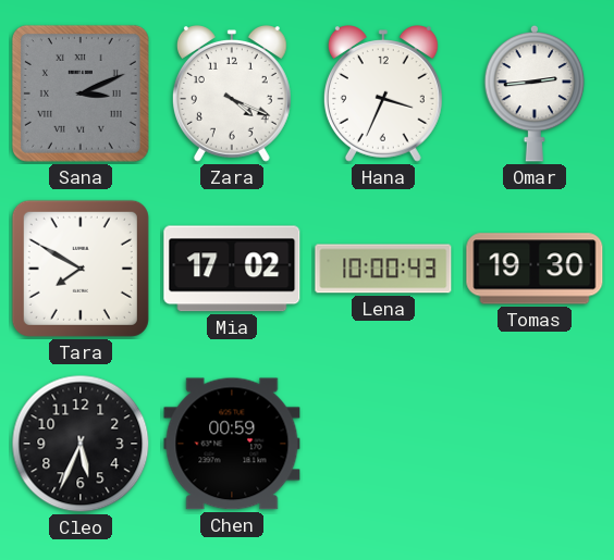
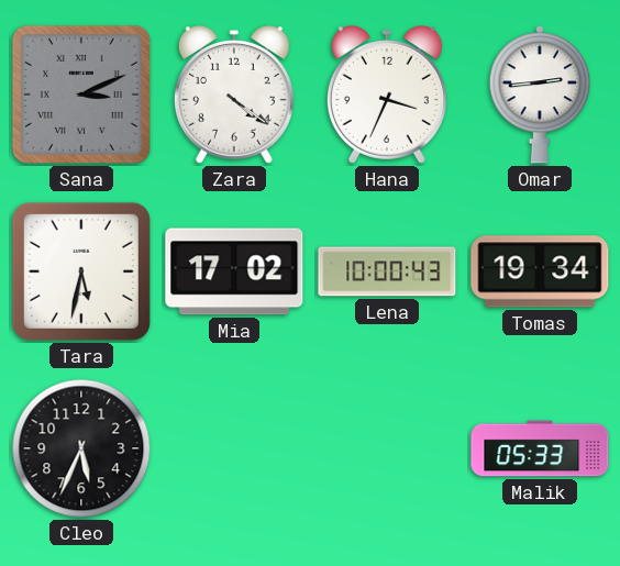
Zara: 4:19 -> 4:21 (234, 96)
Tara: 7:50 -> 5:32 (81, 271)
Tomas: 19:30 -> 19:34 (540, 271)
Chen: 00:59 -> none (232, 444)
Malik: none -> 05:33 (540, 448)
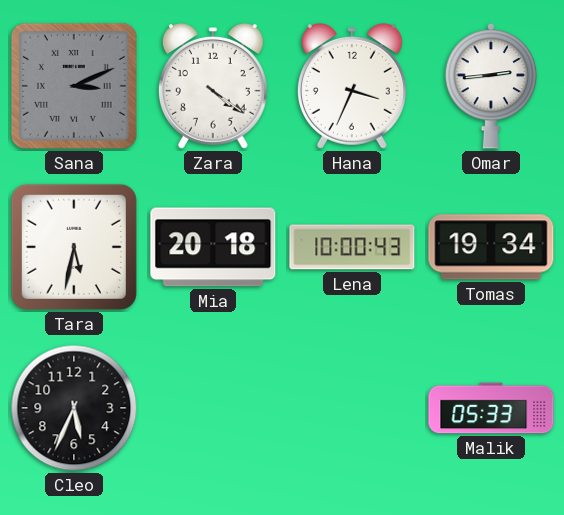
Mia: 17:02 -> 20:18 (213, 247)
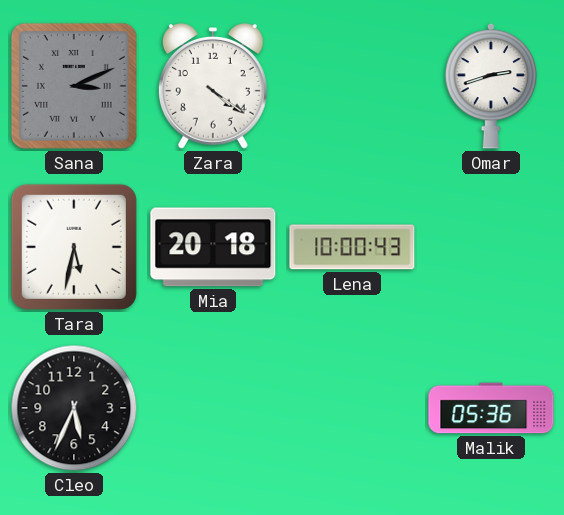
Hana: 3:34 -> none (352, 87)
Omar: 2:44 -> 2:42 (491, 86)
Tomas: 19:34 -> none (491, 247)
Malik: 05:33 -> 05:36 (491, 408)
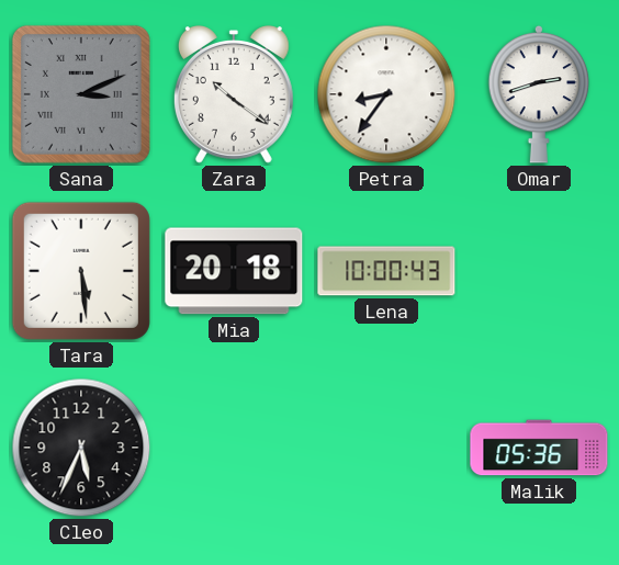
Zara: 4:21 -> 10:21 (234, 95)
Petra: none -> 8:36 (386, 94)
Tara: 5:32 -> 5:29 (81, 271)
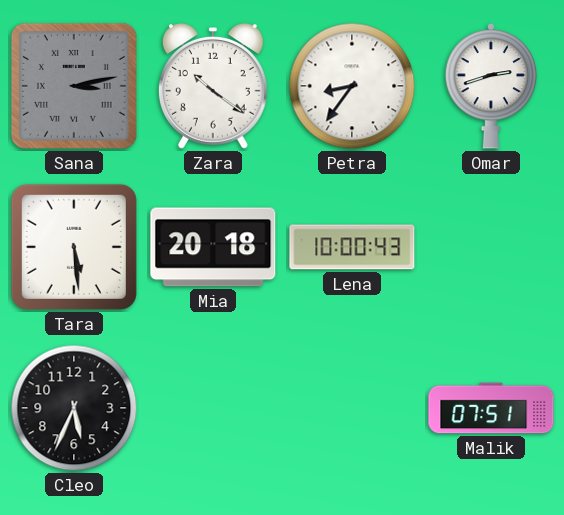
Sana: 3:11 -> 3:13 (74, 86)
Malik: 05:36 -> 07:51 (491, 408)
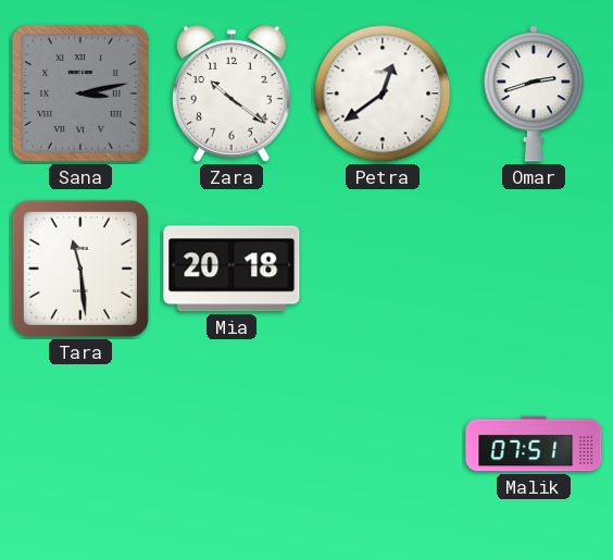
Petra: 8:36 -> 12:39 (383, 94)
Tara: 5:29 -> 11:29 (80, 269)
Lena: 10:00 -> none (352, 247)
Cleo: 5:34 -> none (74, 408)
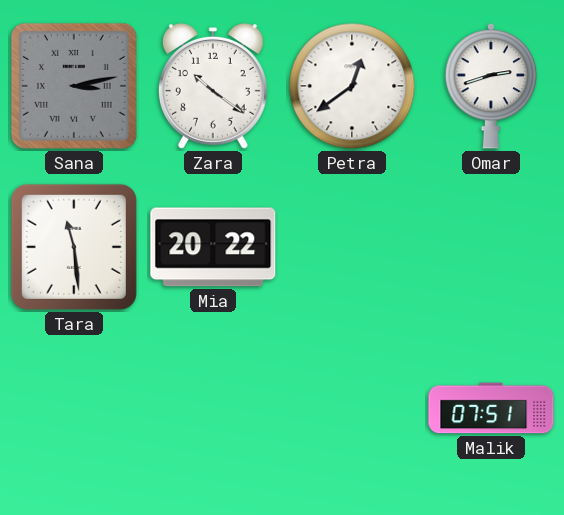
Mia: 20:18 -> 20:22 (213, 247)
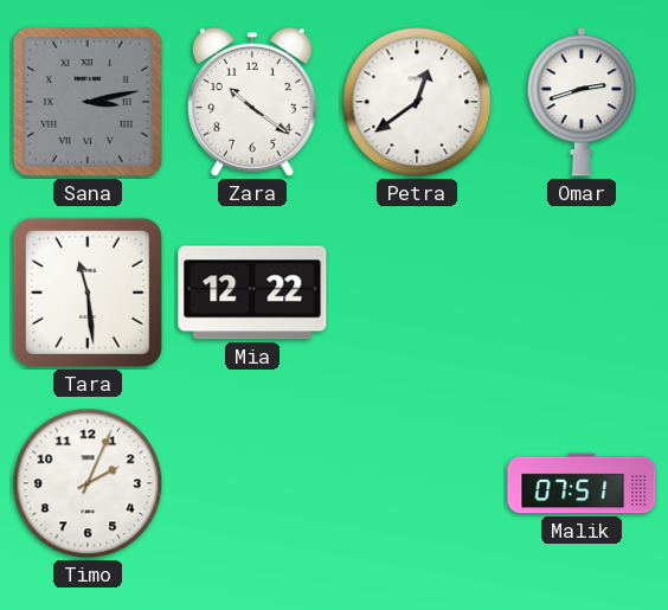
Mia: 20:22 -> 12:22 (252, 293)
Timo: none -> 2:04 (88, 483)
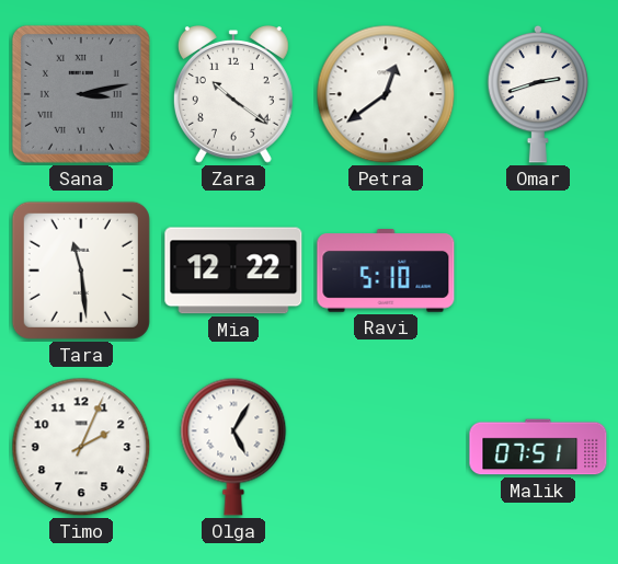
Ravi: none -> 5:10 (386, 271)
Olga: none -> 5:05 (233, 447)
